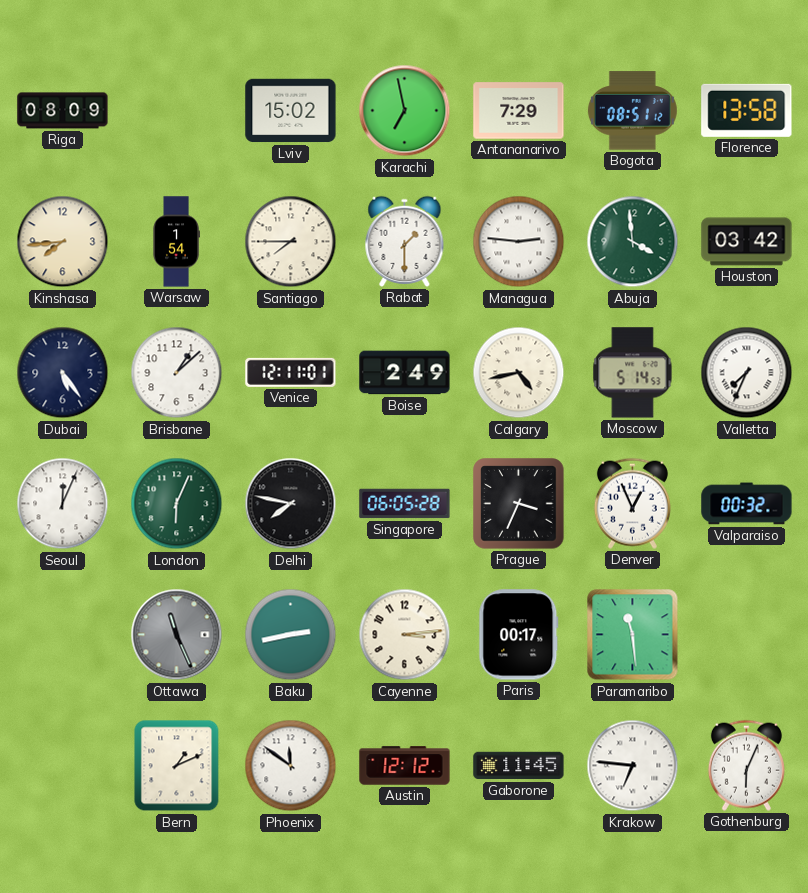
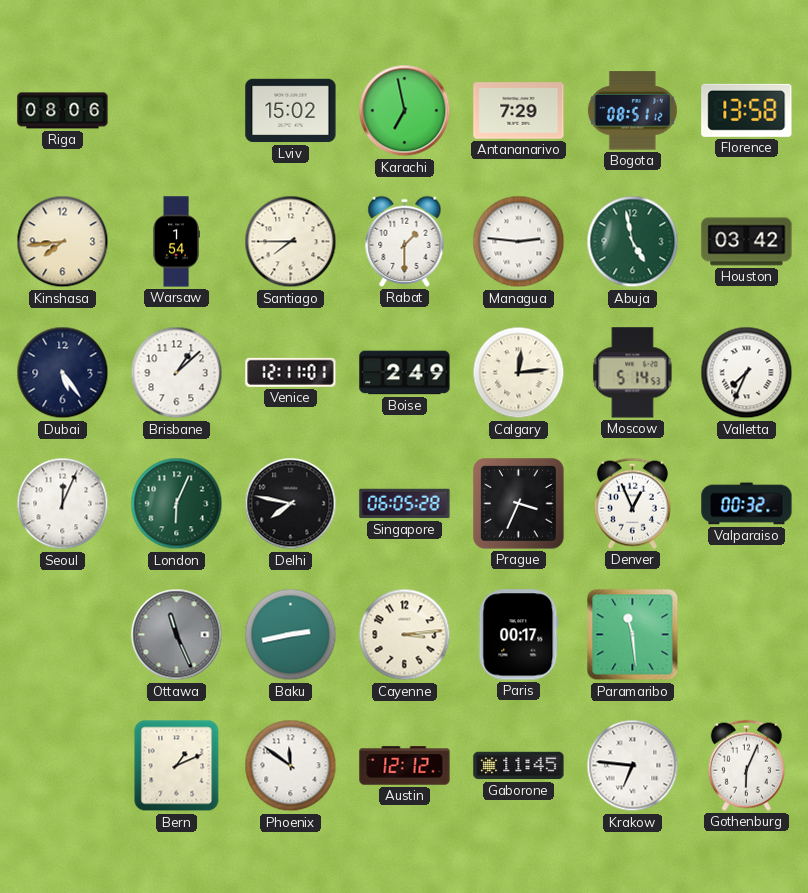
Riga: 08:09 -> 08:06 (63, 111)
Abuja: 3:59 -> 4:58 (633, 242)
Calgary: 4:43 -> 12:14 (519, 373)
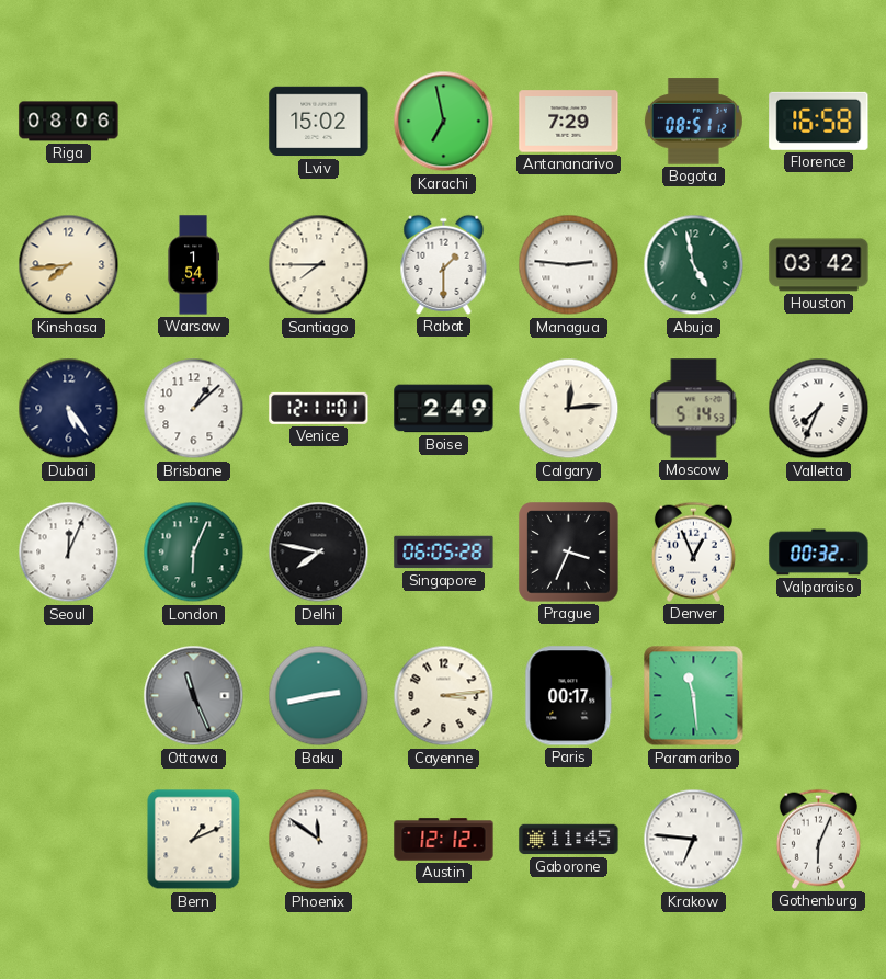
Florence: 13:58 -> 16:58 (819, 121)
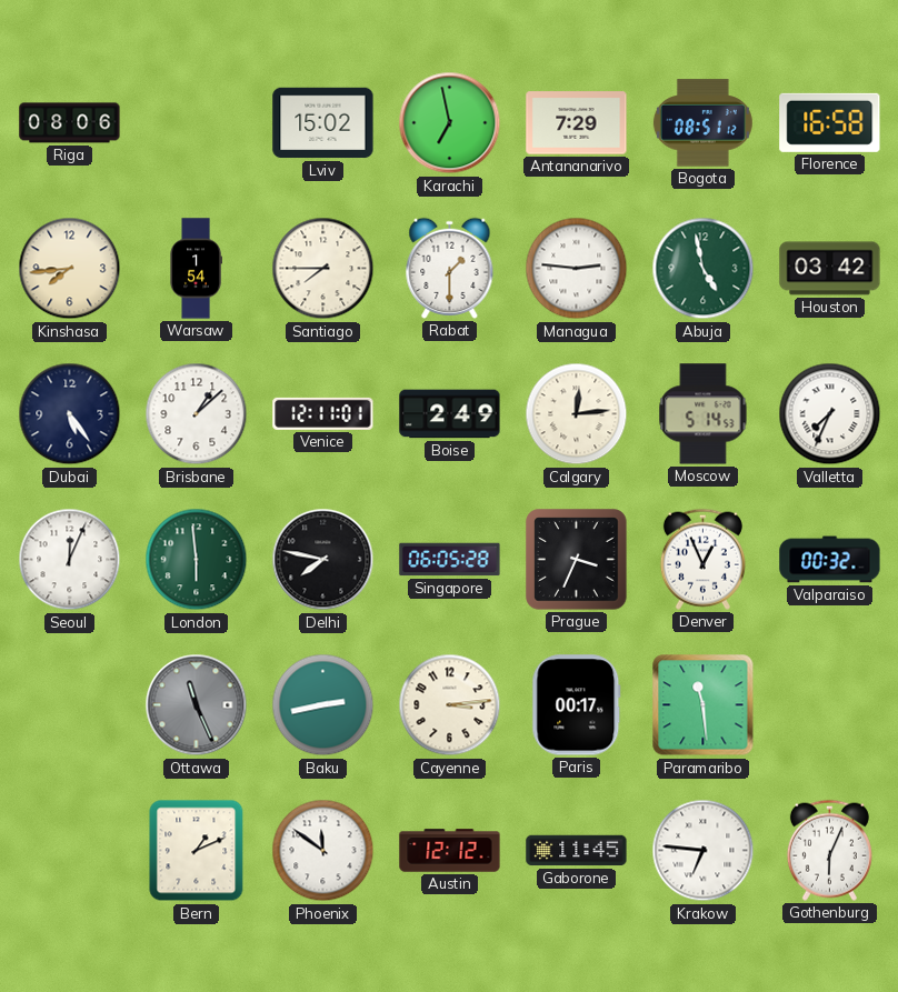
London: 6:04 -> 5:59 (197, 560)
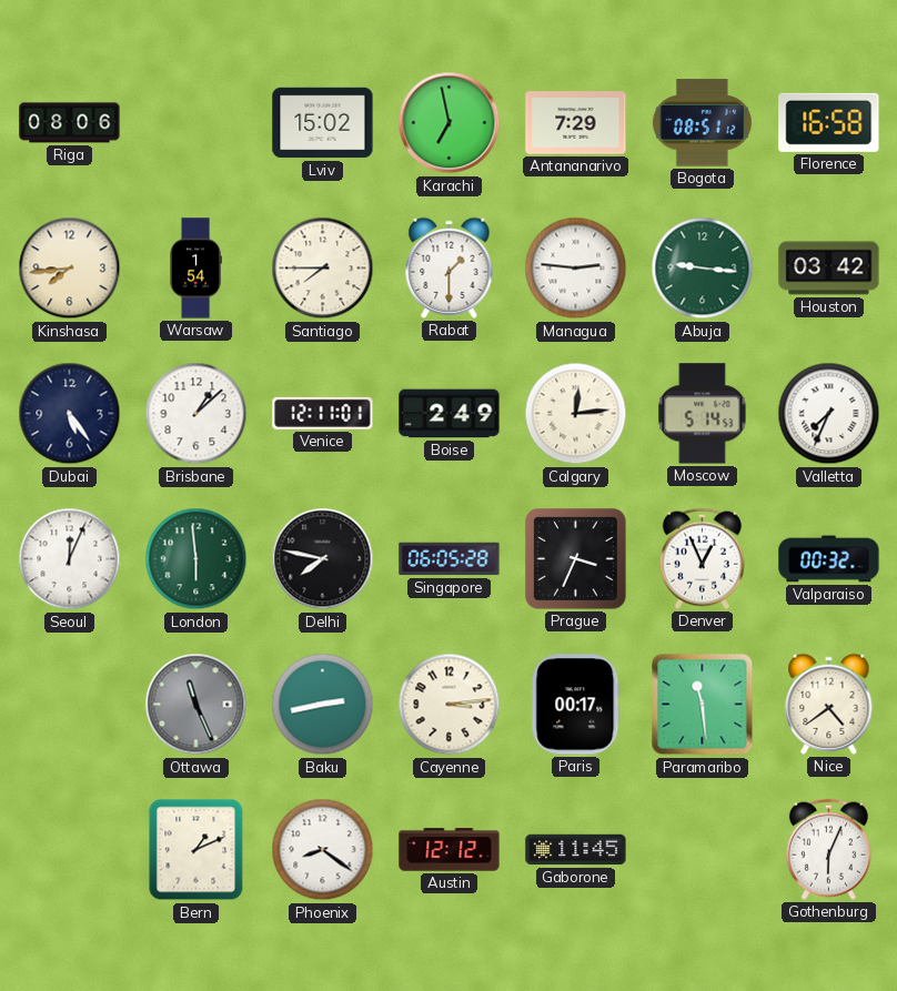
Abuja: 4:58 -> 9:16 (703, 269)
Nice: none -> 4:39 (829, 704)
Phoenix: 11:51 -> 8:21 (323, 850)
Krakow: 6:46 -> none (704, 851)
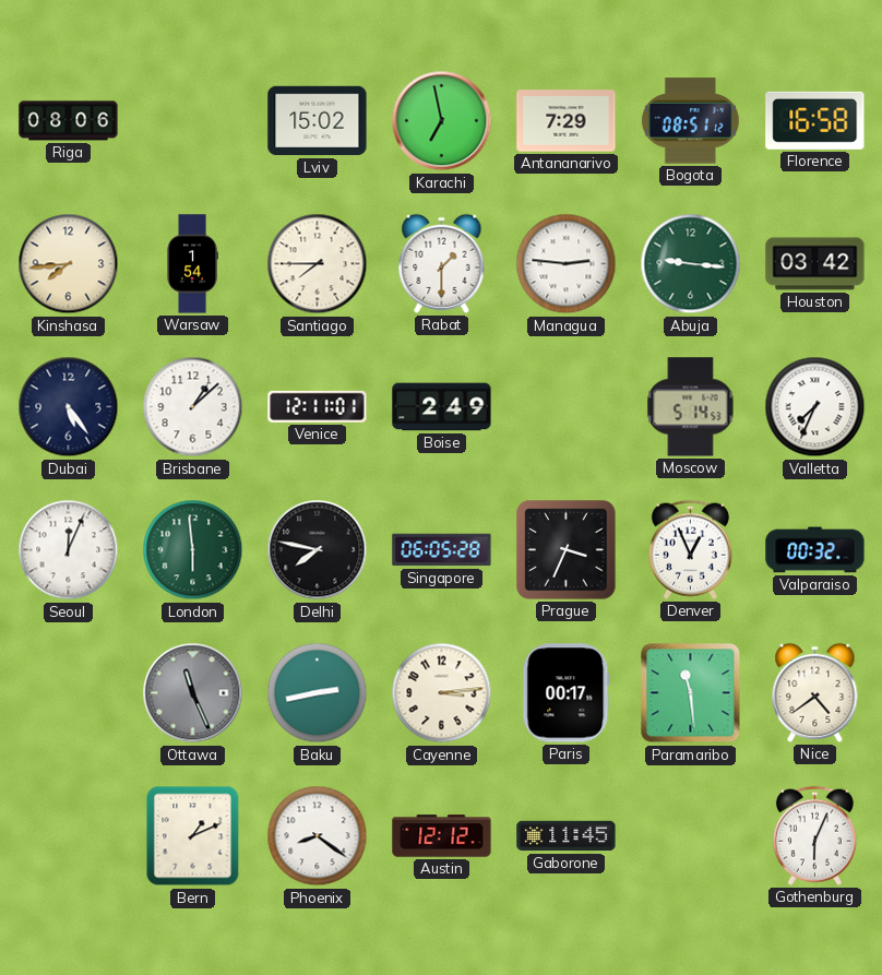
Calgary: 12:14 -> none (576, 414)
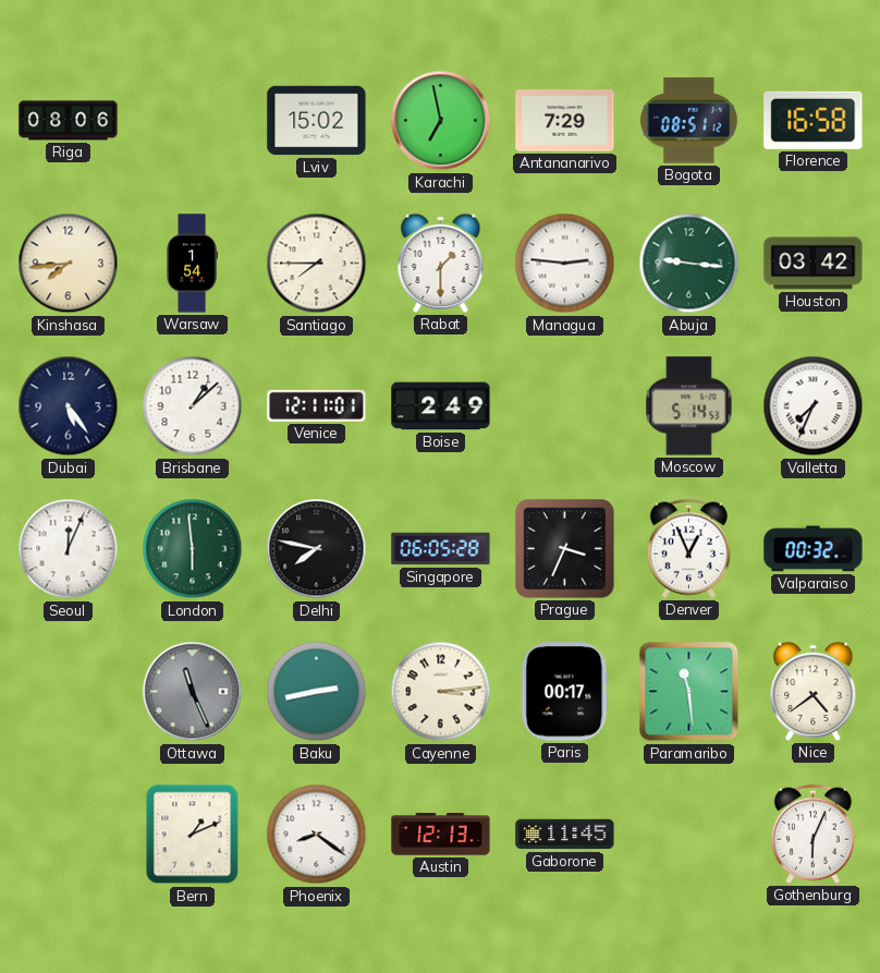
Austin: 12:12 -> 12:13 (441, 835)
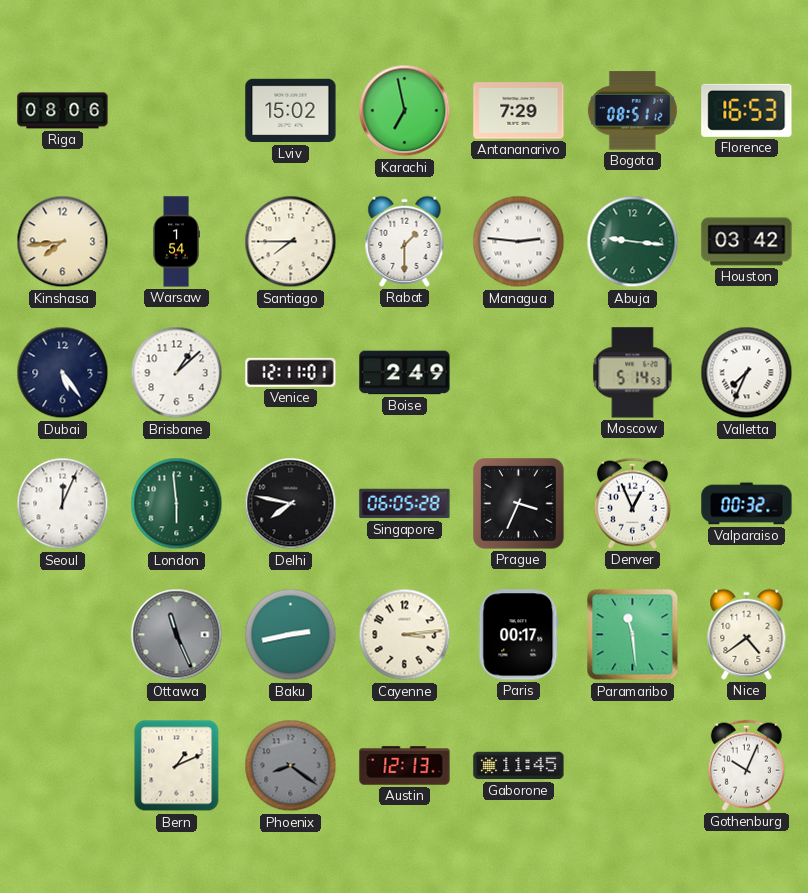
Florence: 16:58 -> 16:53 (747, 110)
Phoenix dial: white -> grey (291, 766)
Gothenburg: 6:04 -> 10:04 (746, 765)
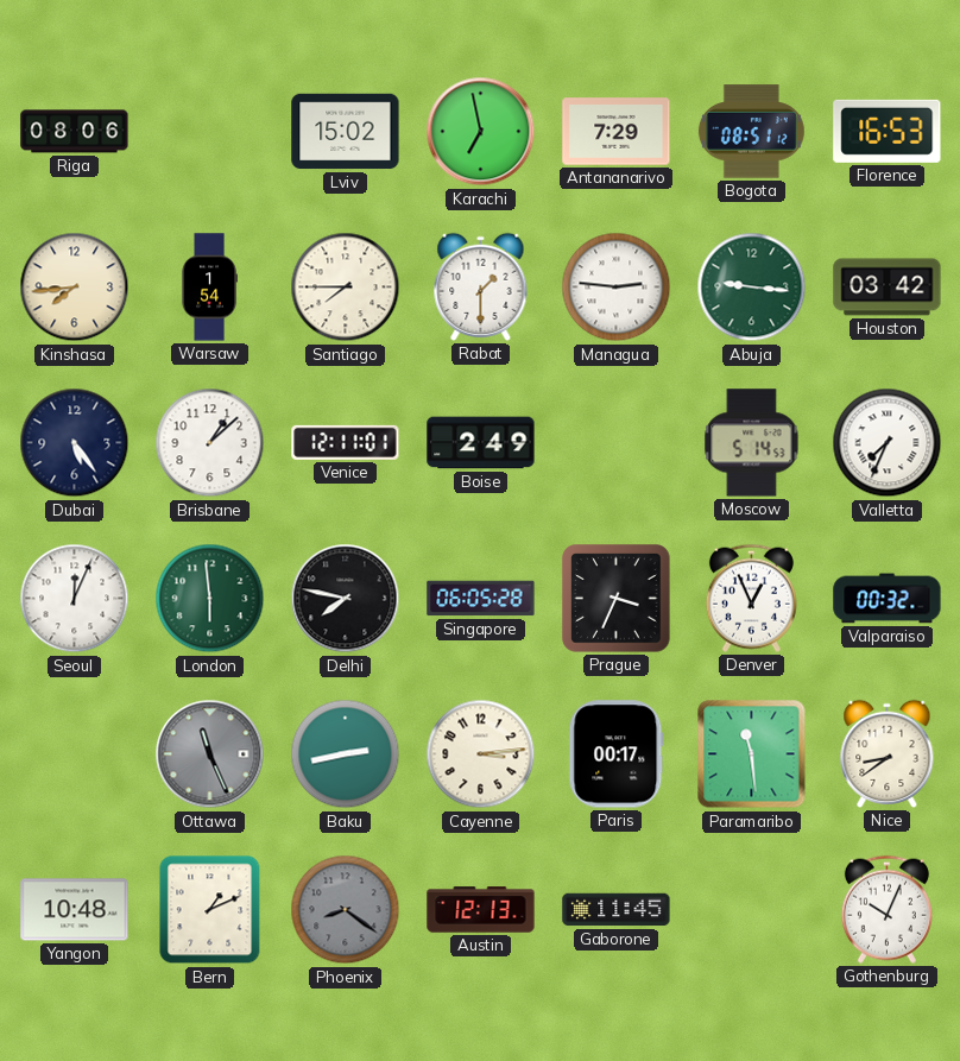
Nice: 4:39 -> 8:39 (888, 753)
Yangon: none -> 10:48 (75, 910)
